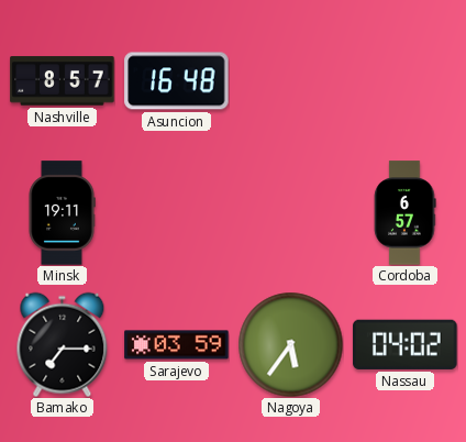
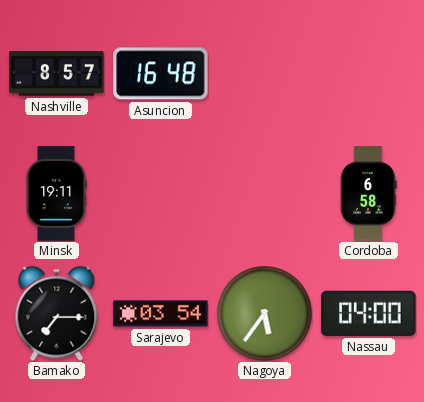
Cordoba: 6:57 -> 6:58 (369, 194)
Sarajevo: 03:59 -> 03:54 (161, 314)
Nassau: 04:02 -> 04:00 (369, 313)
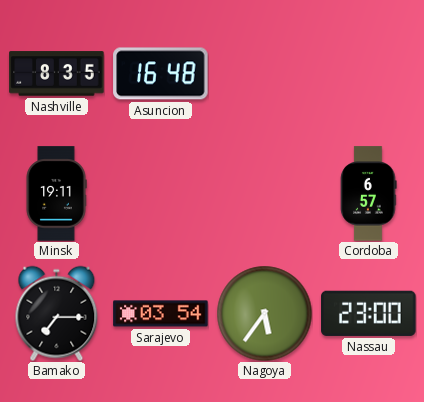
Nashville: 8:57 -> 8:35 (57, 74)
Cordoba: 6:58 -> 6:57 (369, 194)
Nassau: 04:00 -> 23:00 (369, 313)
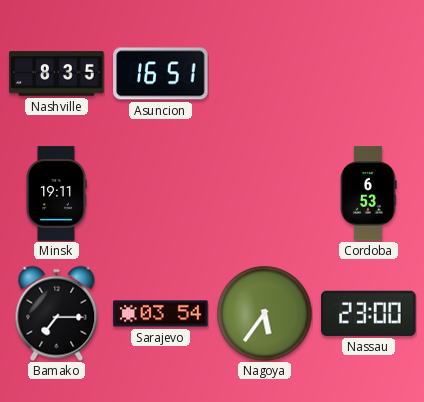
Asuncion: 16:48 -> 16:51 (161, 74)
Cordoba: 6:57 -> 6:53 (369, 194)
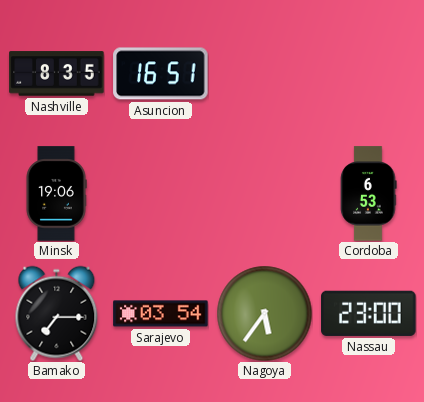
Minsk: 19:11 -> 19:06 (56, 194)
